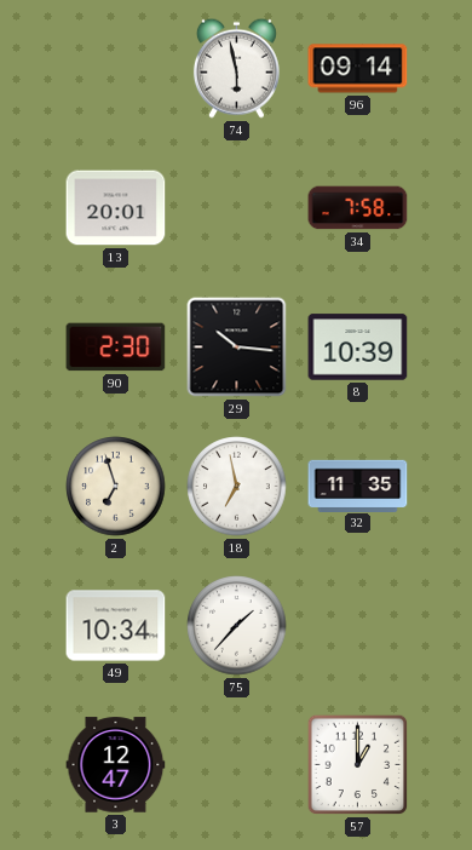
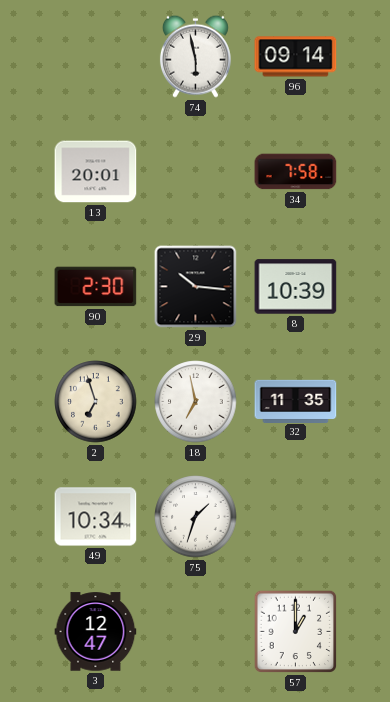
75: 1:37 -> 1:33 (196, 517)
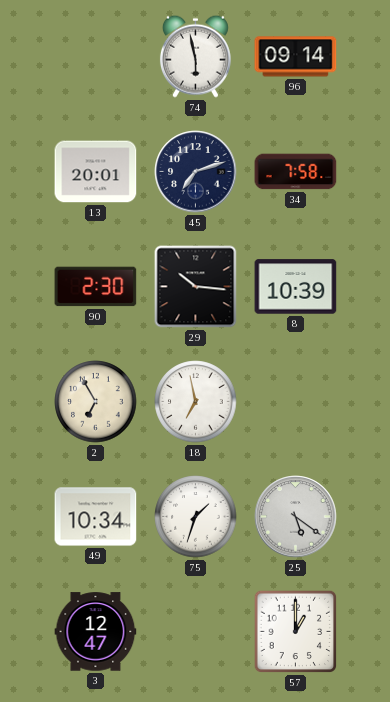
45: none -> 7:12 (196, 172)
2: 6:57 -> 6:55 (96, 402)
32: 11:35 -> none (296, 401)
25: none -> 5:21 (296, 517)
